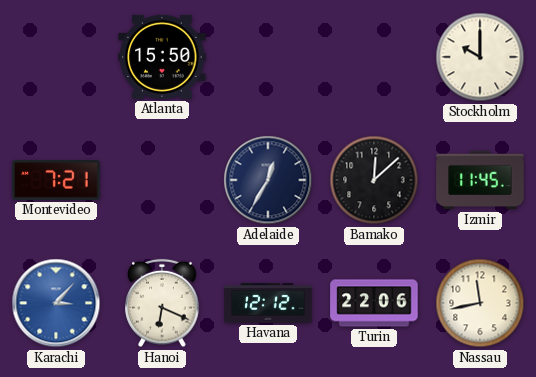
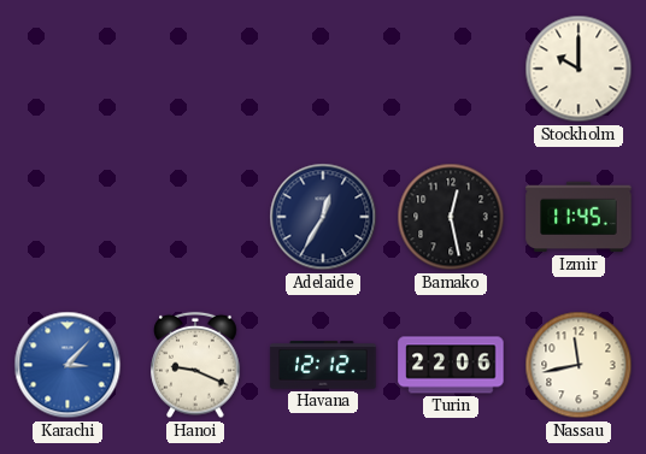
Atlanta: 15:50 -> none (162, 57)
Montevideo: 7:21 -> none (56, 180)
Bamako: 12:08 -> 12:28 (451, 217)
Hanoi: 6:19 -> 9:19 (195, 365)
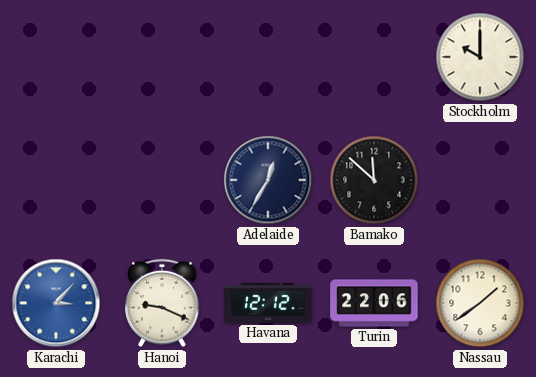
Bamako: 12:28 -> 11:52 (374, 180)
Izmir: 11:45 -> none (579, 217)
Nassau: 11:43 -> 1:39 (480, 303)
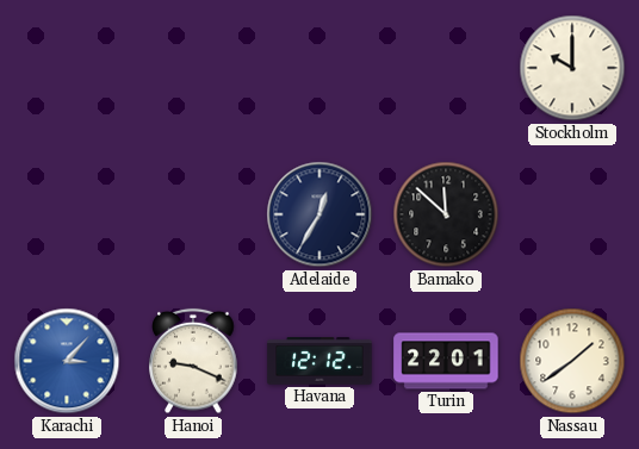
Turin: 22:06 -> 22:01 (446, 361)
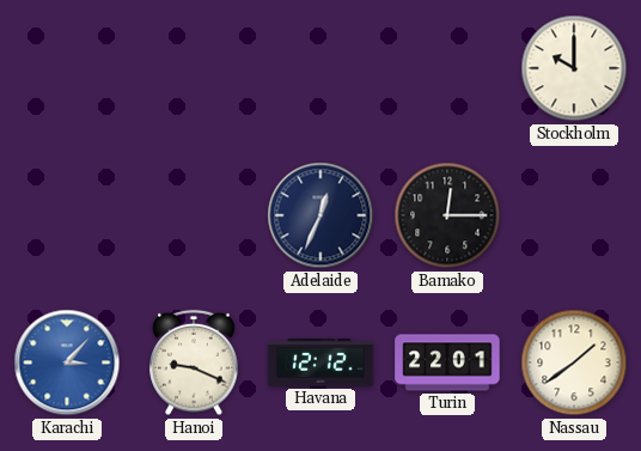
Adelaide: 12:35 -> 12:34 (320, 215)
Bamako: 11:52 -> 12:15 (447, 215)
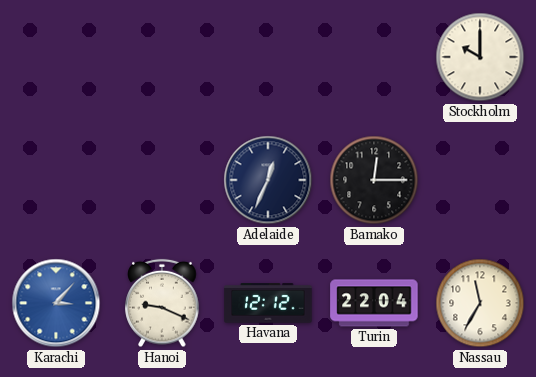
Turin: 22:01 -> 22:04 (374, 303)
Nassau: 1:39 -> 11:35 (480, 303)
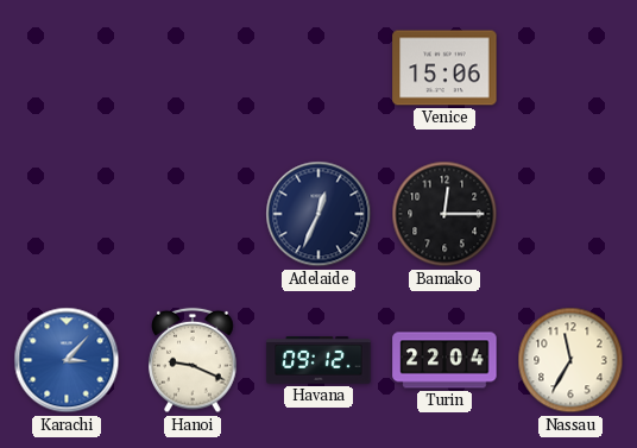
Venice: none -> 15:06 (444, 68)
Stockholm: 10:00 -> none (480, 57)
Havana: 12:12 -> 09:12 (318, 360)
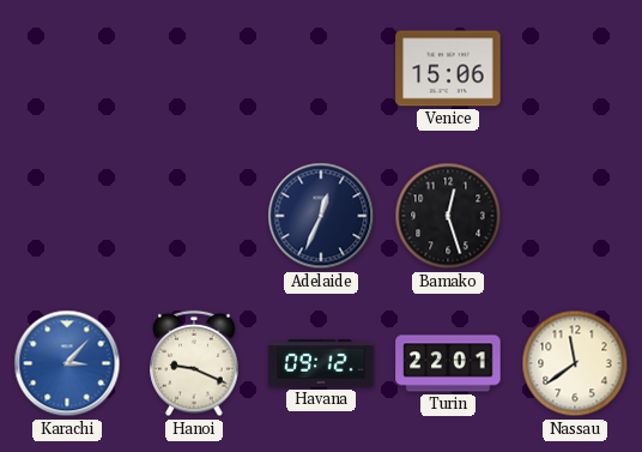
Bamako: 12:15 -> 12:27 (448, 216)
Turin: 22:04 -> 22:01 (448, 363)
Nassau: 11:35 -> 11:39 (575, 363)
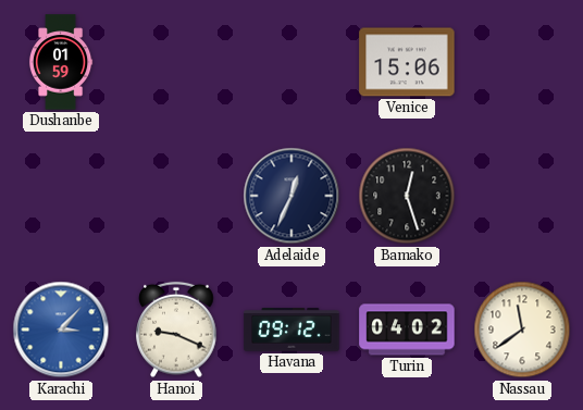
Dushanbe: none -> 01:59 (61, 62)
Turin: 22:01 -> 04:02 (407, 330)
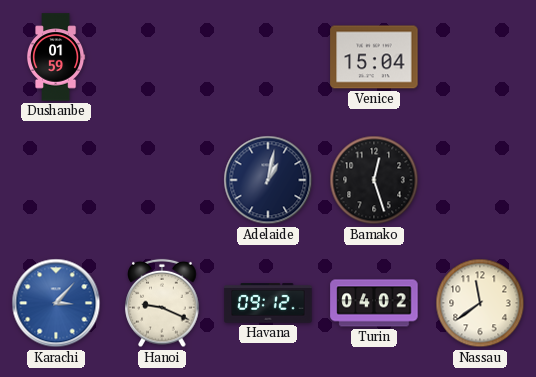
Venice: 15:06 -> 15:04 (374, 57)
Adelaide: 12:34 -> 1:02 (268, 180)
